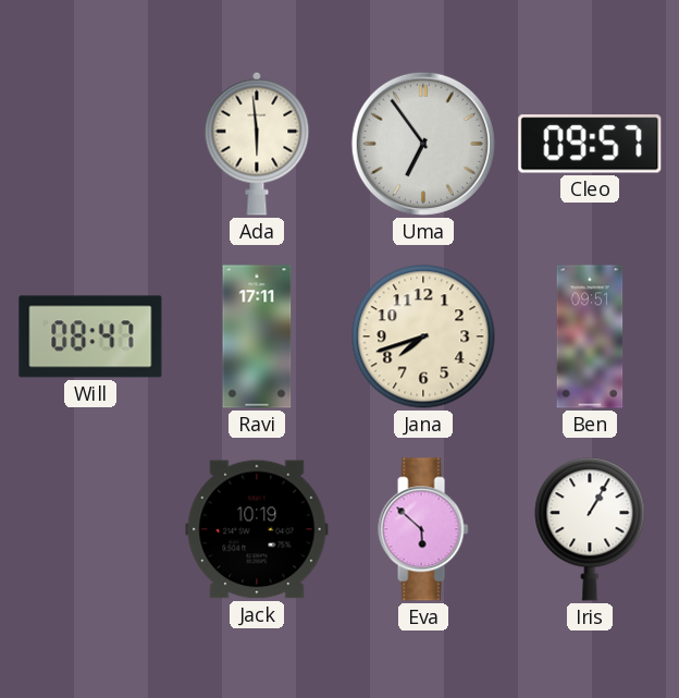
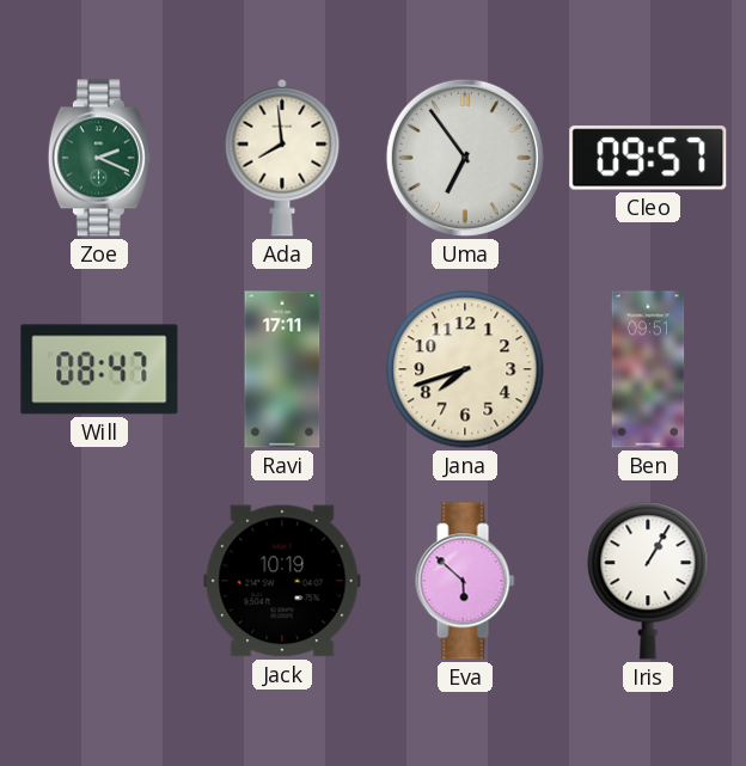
Zoe: none -> 2:19 (99, 158)
Ada: 5:59 -> 7:59 (282, 158)
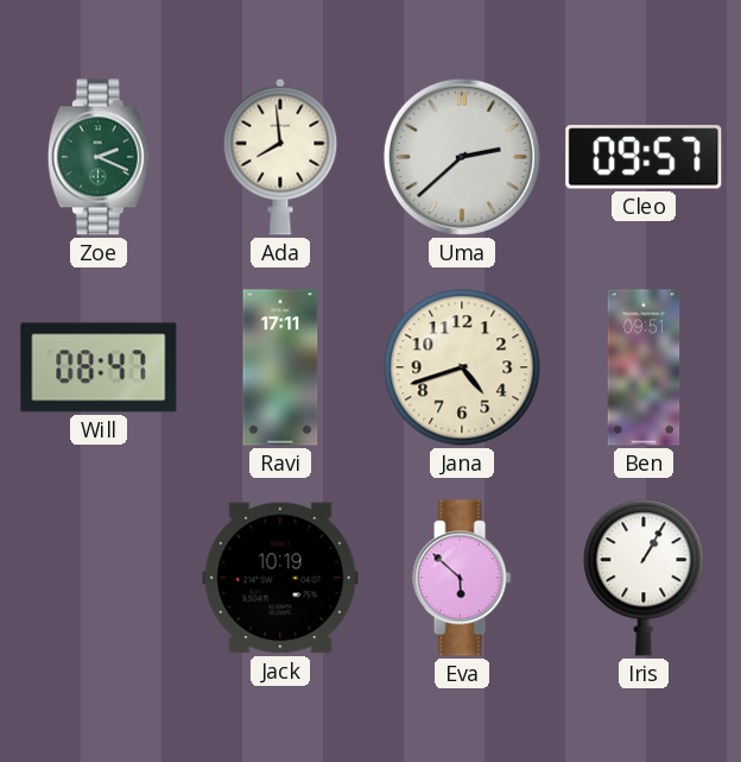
Uma: 6:54 -> 2:38 (462, 157)
Jana: 7:42 -> 4:42 (462, 367)
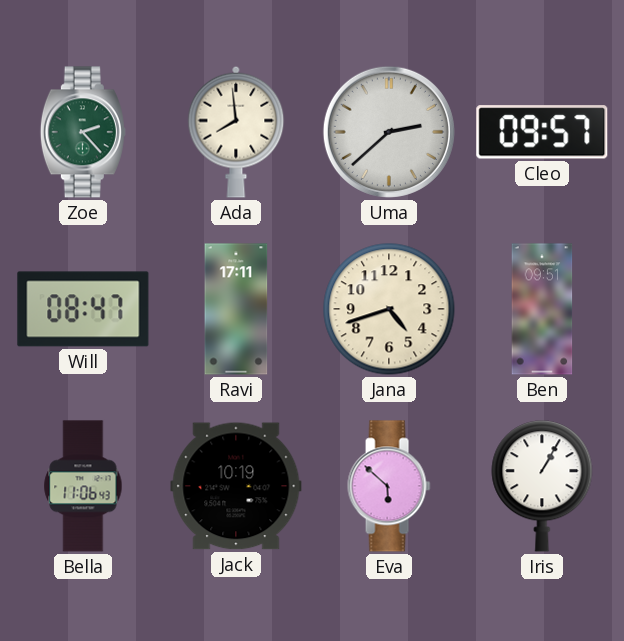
Zoe: 2:19 -> 2:23 (83, 132)
Bella: none -> 11:06 (83, 486)
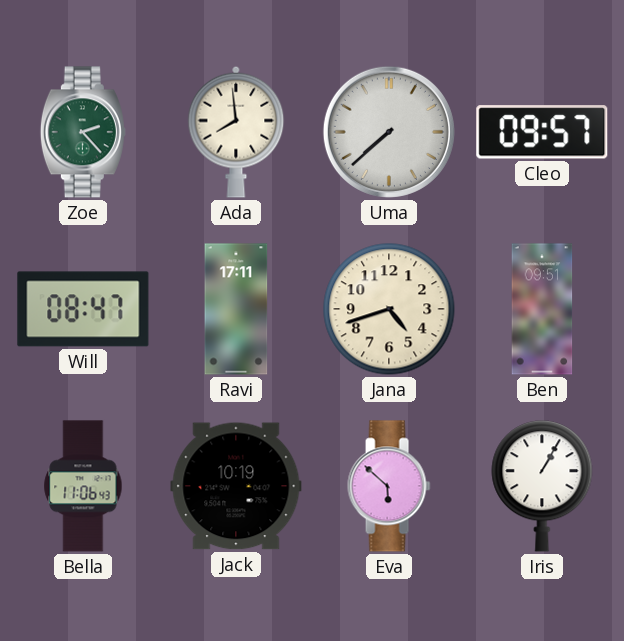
Uma: 2:38 -> 7:38 (389, 132)
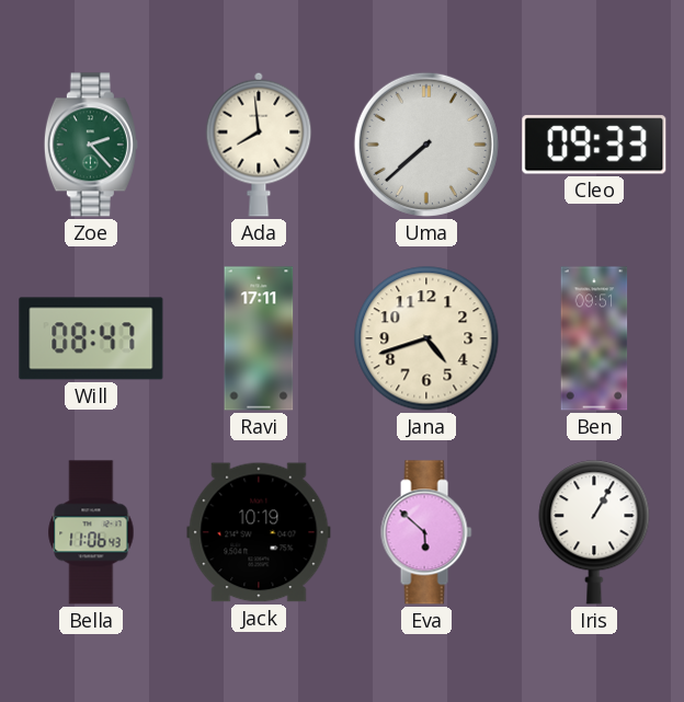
Cleo: 09:57 -> 09:33 (594, 145)
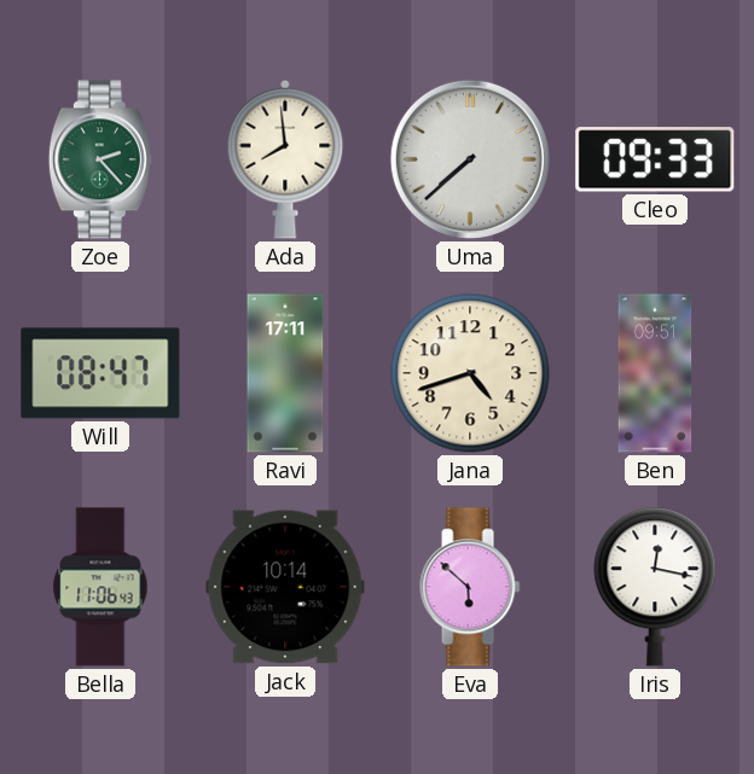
Jack: 10:19 -> 10:14 (285, 587)
Iris: 1:05 -> 12:17 (655, 587)
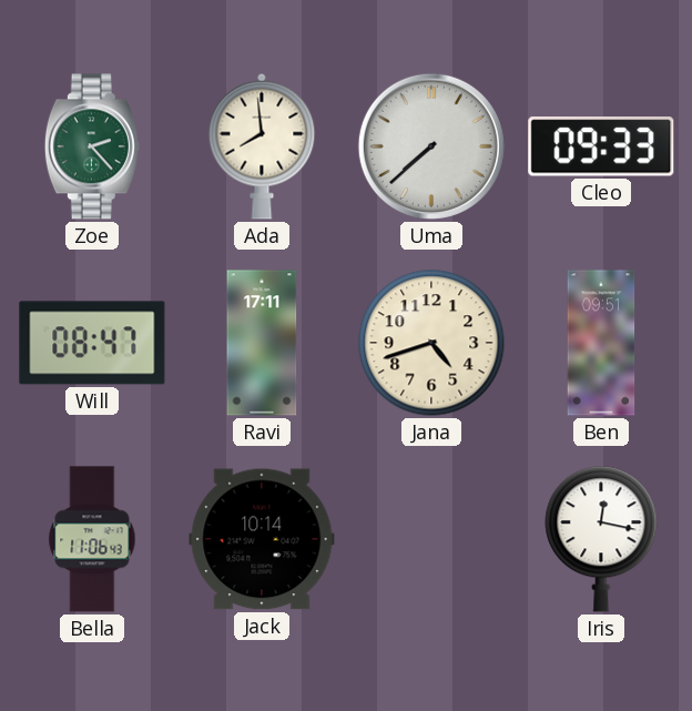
Eva: 5:52 -> none (470, 587)
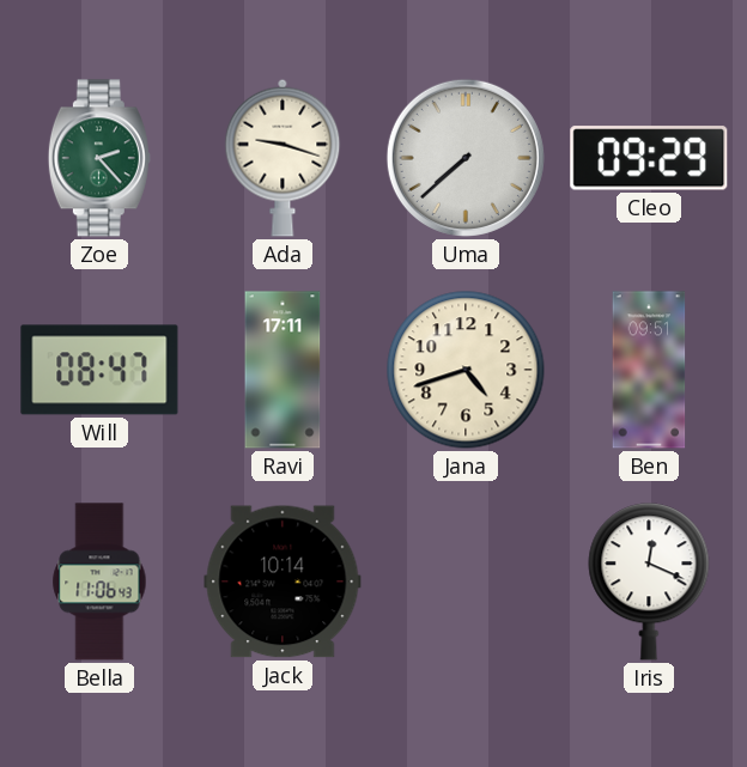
Ada: 7:59 -> 9:18 (283, 158)
Cleo: 09:33 -> 09:29 (649, 158)
Iris: 12:17 -> 12:19 (649, 582)
